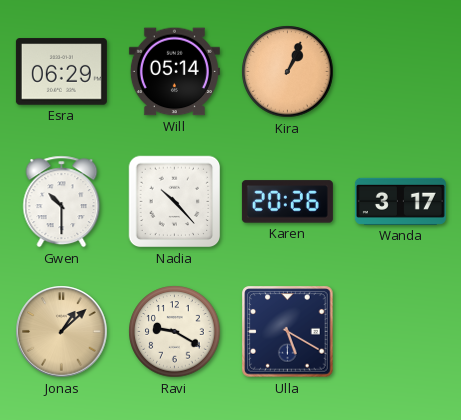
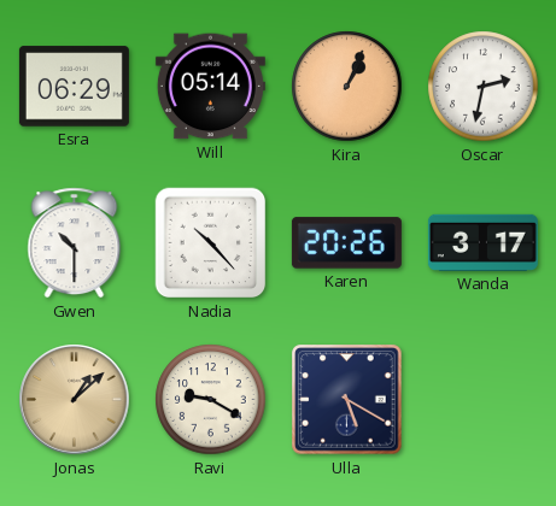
Oscar: none -> 2:32 (484, 87)
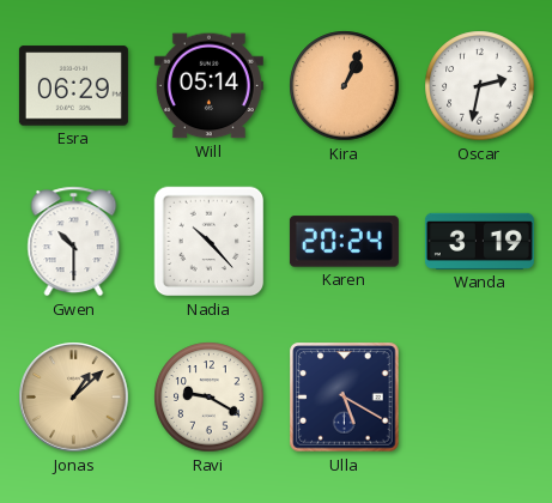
Karen: 20:26 -> 20:24 (344, 242)
Wanda: 3:17 -> 3:19 (479, 241)
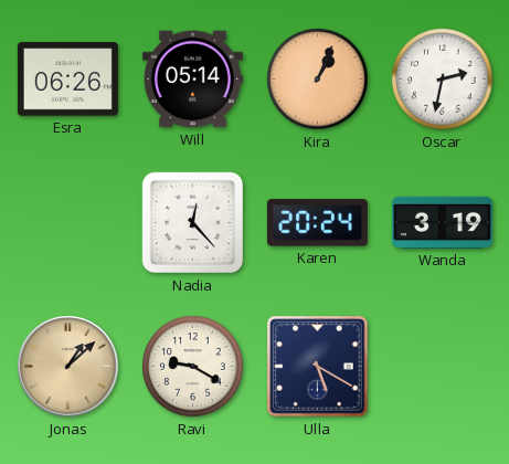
Esra: 06:29 -> 06:26 (67, 80)
Gwen: 10:30 -> none (74, 242)
Nadia: 10:23 -> 12:23 (193, 223)
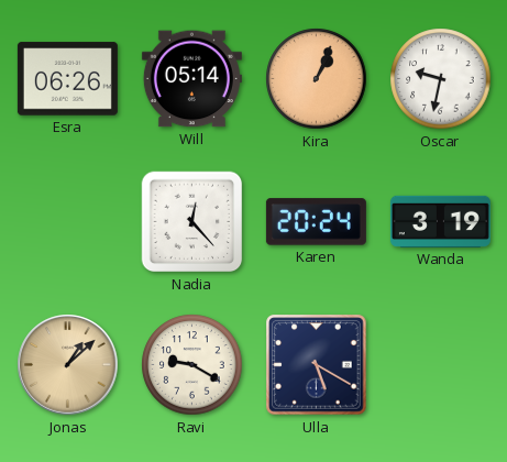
Oscar: 2:32 -> 9:32 (441, 79)
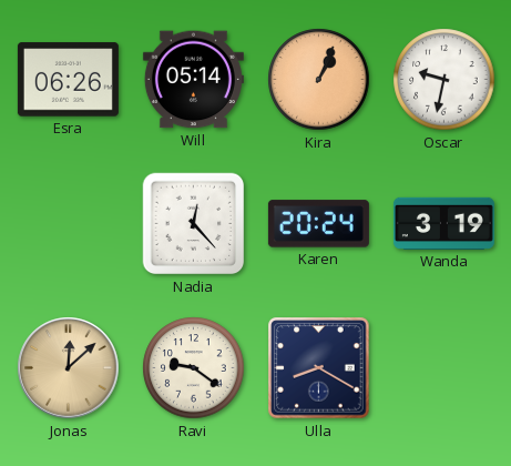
Jonas: 1:08 -> 12:08 (69, 368)
Ravi: 9:20 -> 9:21 (194, 368)
Ulla: 5:20 -> 8:20 (319, 368)
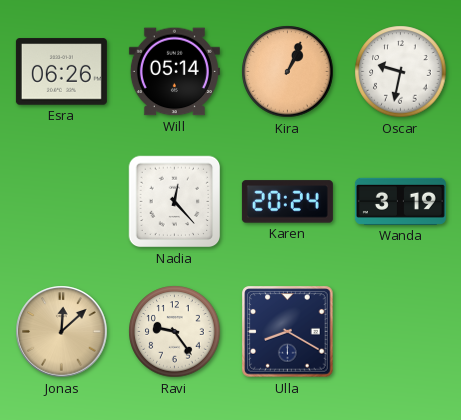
Ravi: 9:21 -> 9:24 (175, 332)
